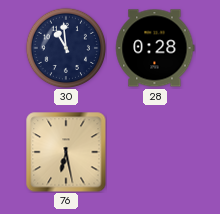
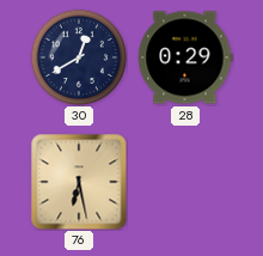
30: 10:59 -> 12:40 (79, 57)
28: 0:28 -> 0:29 (185, 57)
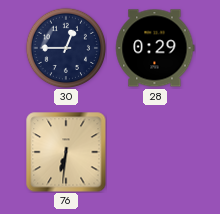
30: 12:40 -> 12:45 (66, 48)
76: 6:28 -> 6:31 (66, 152)
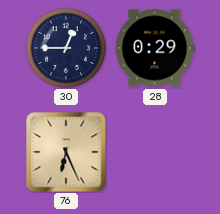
76: 6:31 -> 6:26 (66, 152)
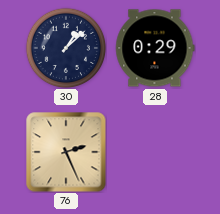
30: 12:45 -> 1:08 (66, 48)
76: 6:26 -> 2:26 (66, 152)
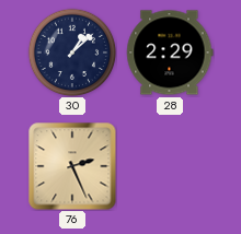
28: 0:29 -> 2:29 (170, 52)
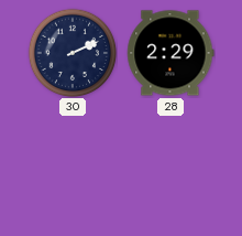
30: 1:08 -> 2:11 (73, 53)
76: 2:26 -> none (72, 166)
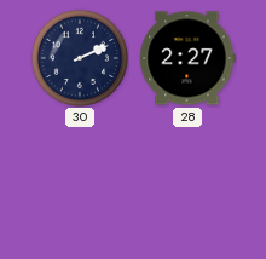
28: 2:29 -> 2:27 (187, 58)
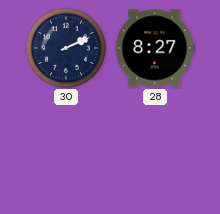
28: 2:27 -> 8:27 (155, 48)
